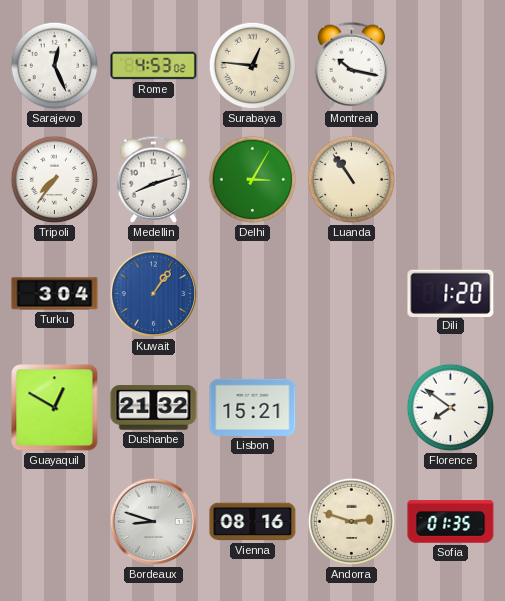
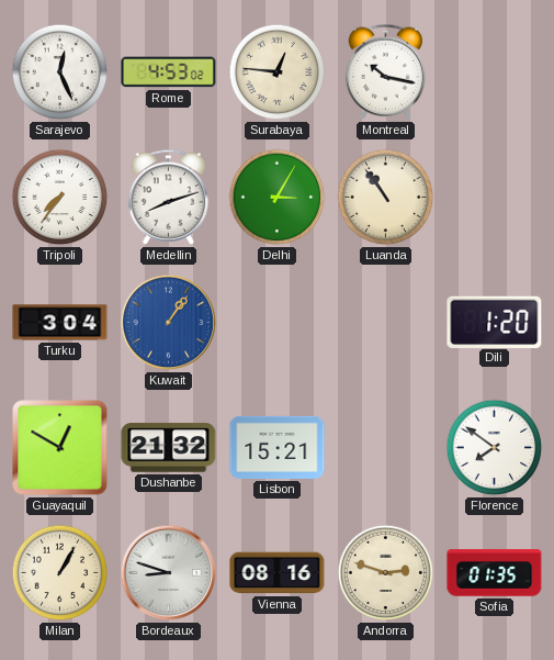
Milan: none -> 1:05 (60, 573)
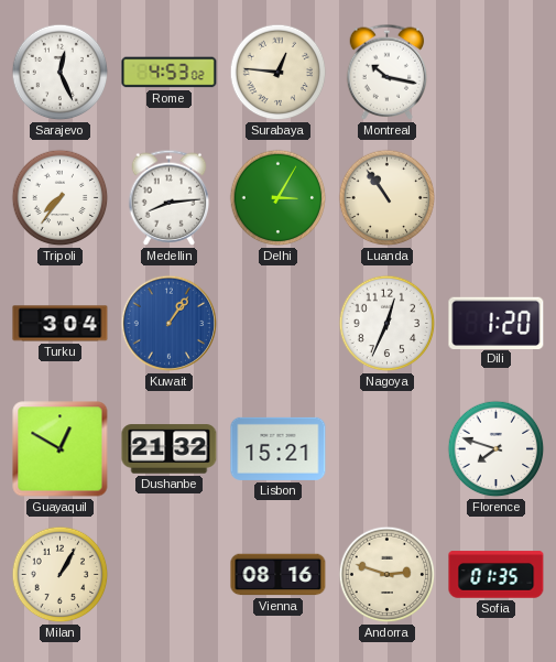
Medellin: 8:12 -> 8:14 (170, 197)
Nagoya: none -> 12:34 (388, 324)
Florence: 7:51 -> 7:48 (497, 449)
Bordeaux: 8:48 -> none (169, 573)
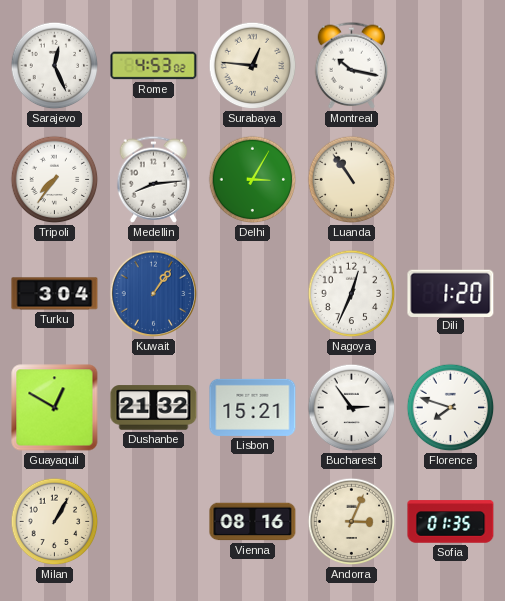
Bucharest: none -> 2:54 (352, 408)
Andorra: 2:48 -> 3:04 (352, 522)
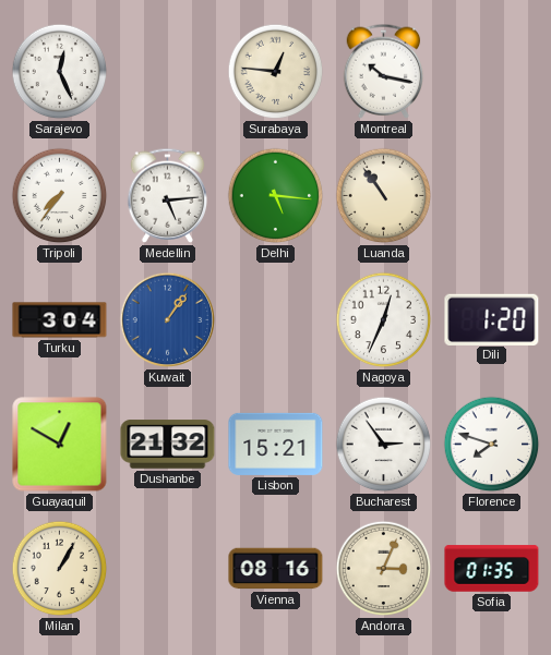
Rome: 4:53 -> none (154, 66)
Medellin: 8:14 -> 5:14 (168, 195)
Delhi: 3:05 -> 5:16 (276, 196)
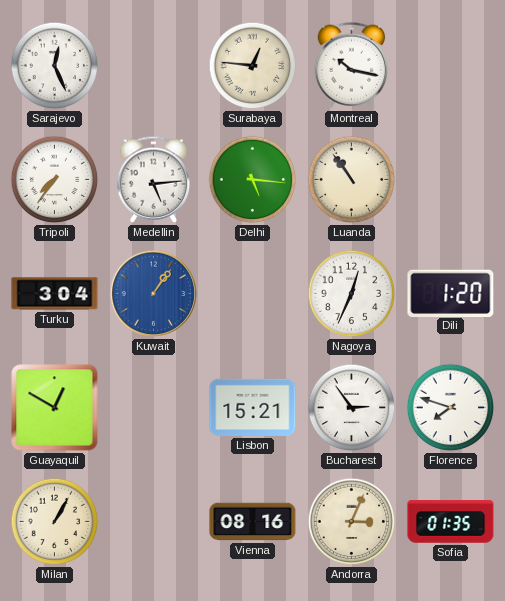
Dushanbe: 21:32 -> none (168, 445)
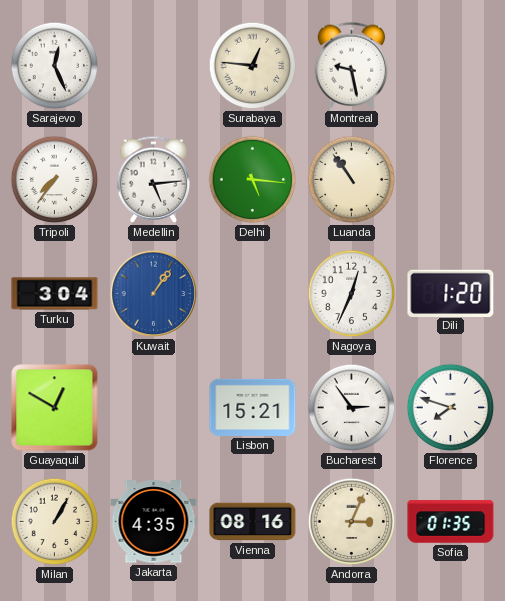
Montreal: 10:17 -> 9:28 (352, 65)
Jakarta: none -> 4:35 (154, 522)
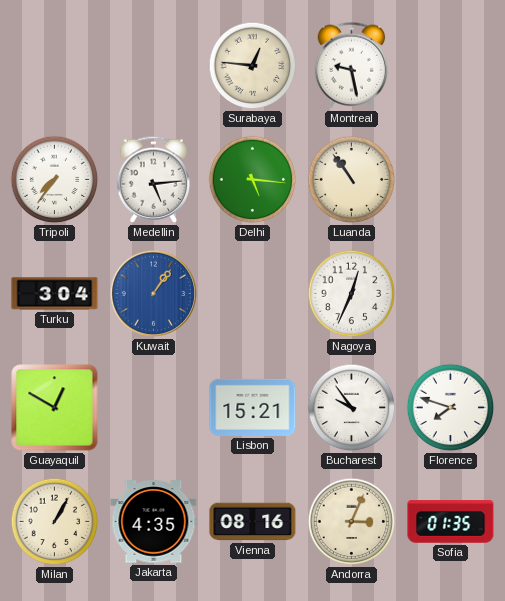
Sarajevo: 12:26 -> none (55, 66)
Dili: 1:20 -> none (451, 293)
Bucharest: 2:54 -> 9:54 (352, 408)
